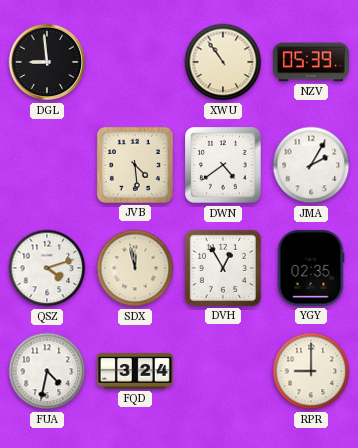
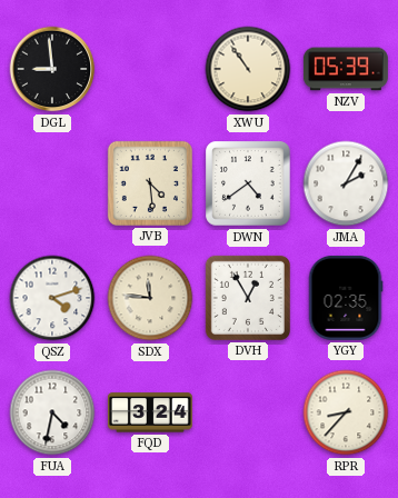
SDX: 11:58 -> 11:46 (150, 298)
RPR: 9:00 -> 8:37 (346, 412)
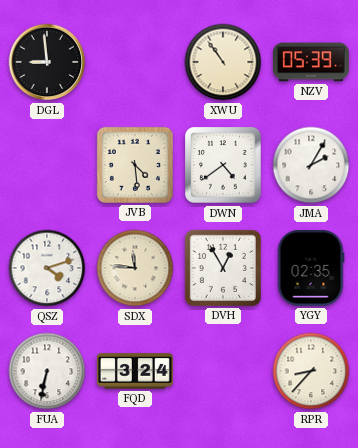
FUA: 4:32 -> 6:32 (47, 371)
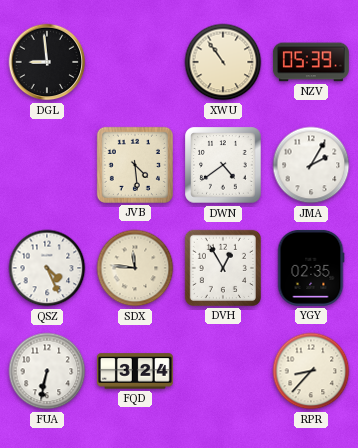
QSZ: 4:12 -> 4:26 (47, 268)
